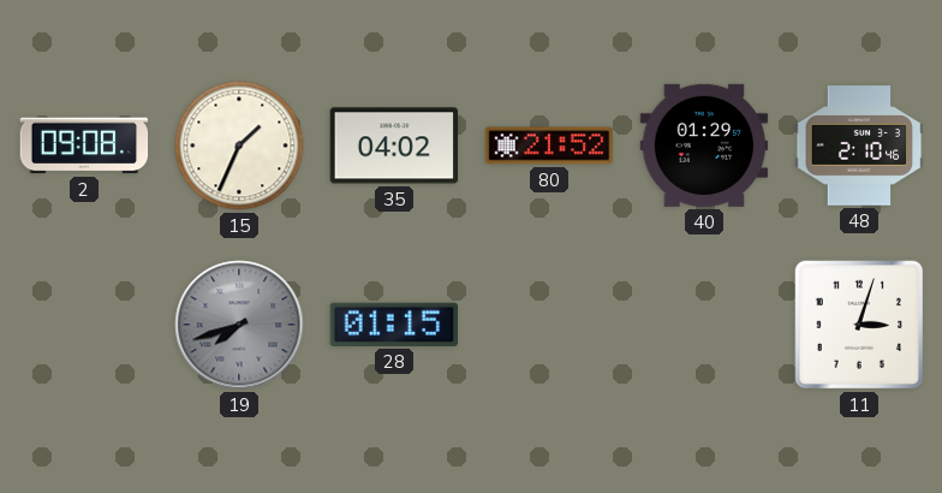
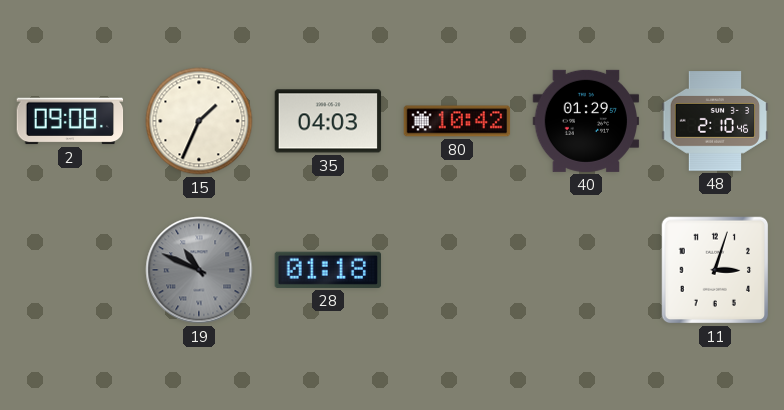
35: 04:02 -> 04:03 (328, 121)
80: 21:52 -> 10:42 (457, 121)
19: 7:42 -> 10:49 (199, 270)
28: 01:15 -> 01:18 (327, 270)
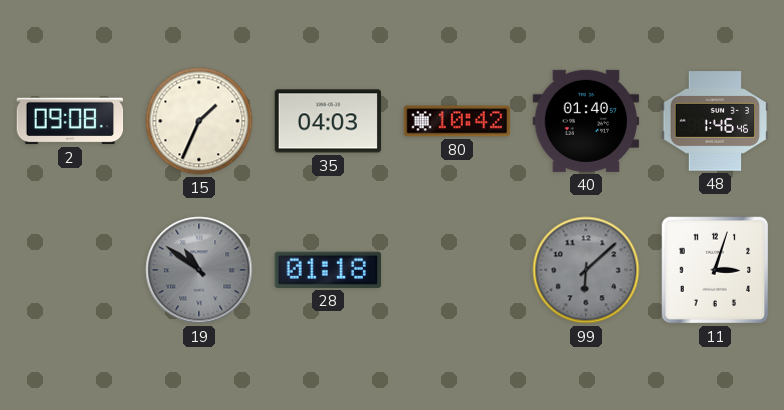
40: 01:29 -> 01:40 (586, 121)
48: 2:10 -> 1:46 (715, 121)
19: 10:49 -> 10:51 (199, 270)
99: none -> 6:08 (586, 270)
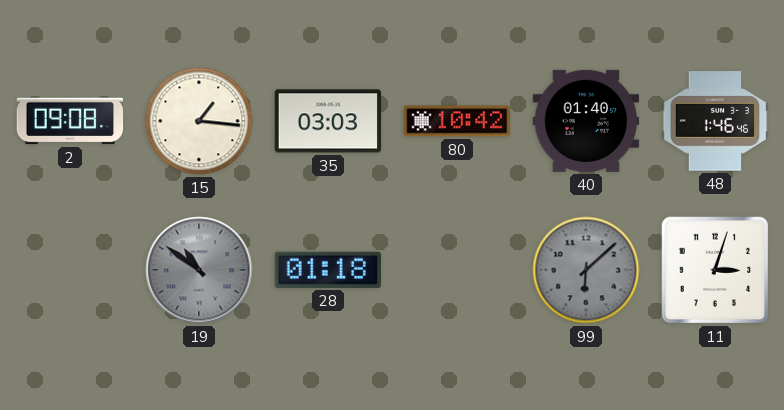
15: 1:34 -> 1:16 (199, 121)
35: 04:03 -> 03:03 (328, 121)
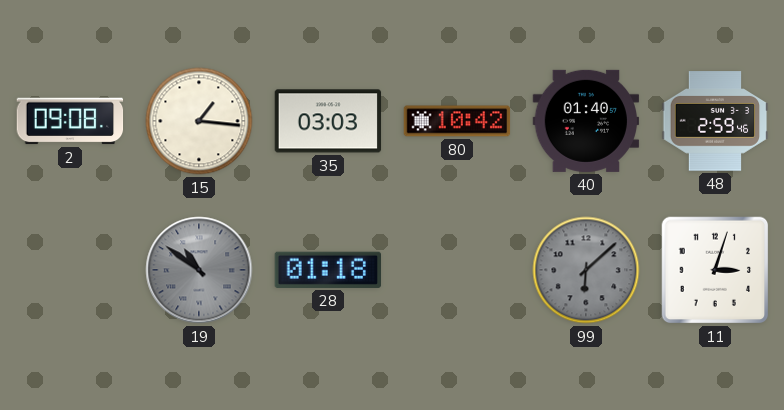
48: 1:46 -> 2:59 (715, 121)
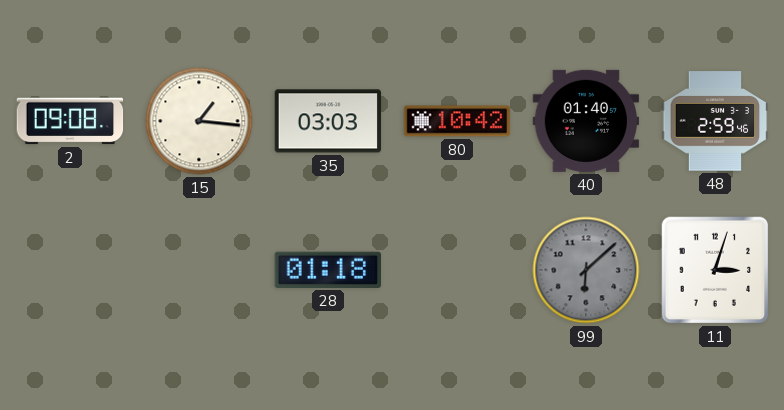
19: 10:51 -> none (199, 270)
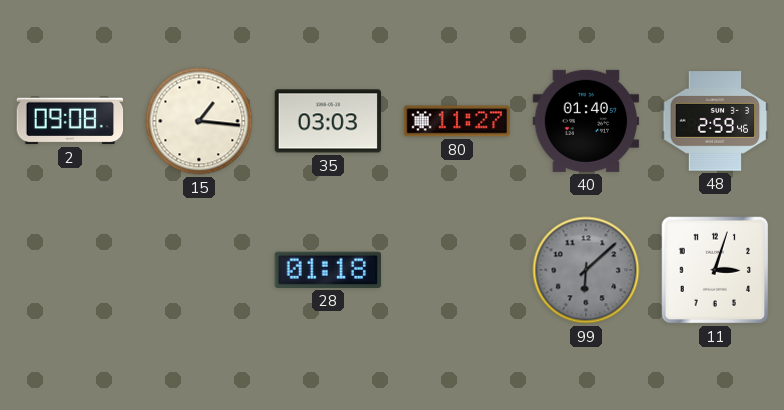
80: 10:42 -> 11:27 (457, 121)
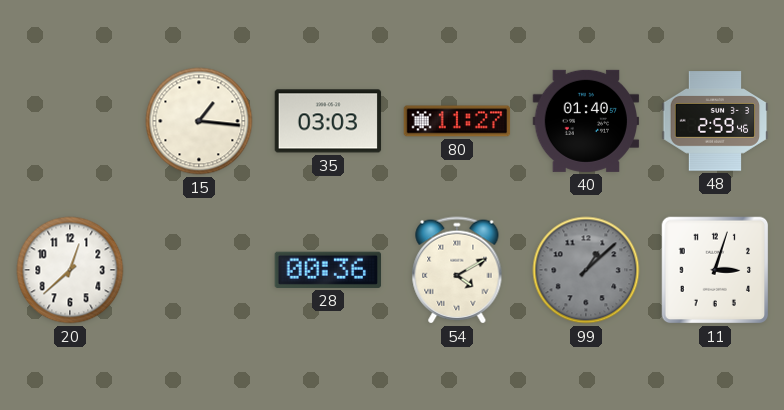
2: 09:08 -> none (70, 121)
20: none -> 12:38 (70, 270)
28: 01:18 -> 00:36 (327, 270)
54: none -> 4:10 (457, 270)
99: 6:08 -> 1:08 (586, 270)
